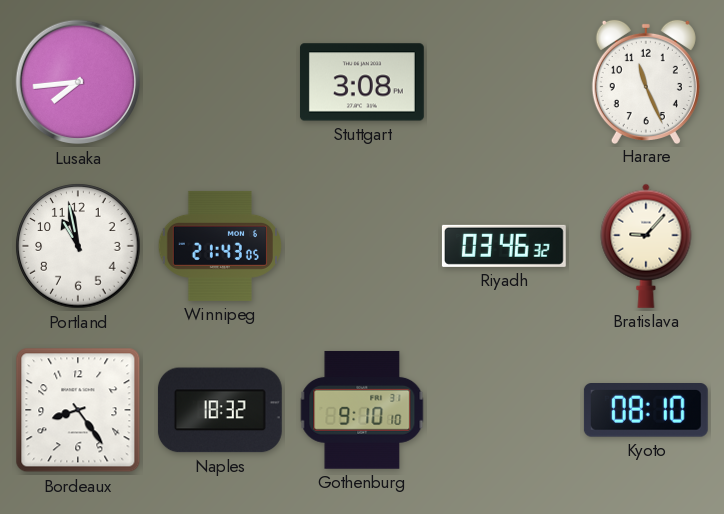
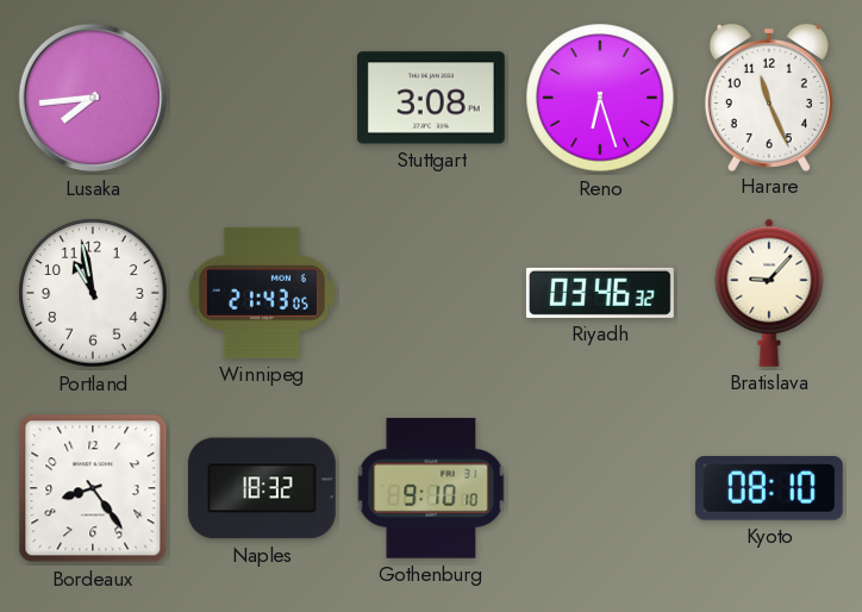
Reno: none -> 6:27 (600, 98)
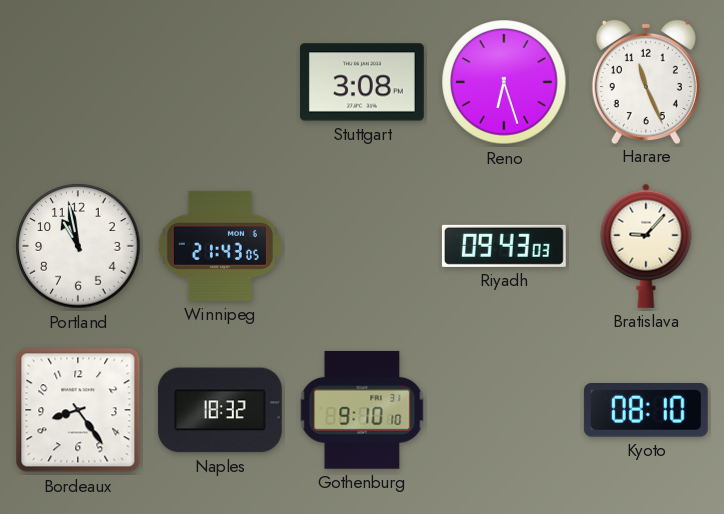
Lusaka: 7:44 -> none (93, 98)
Riyadh: 03:46 -> 09:43 (504, 246)
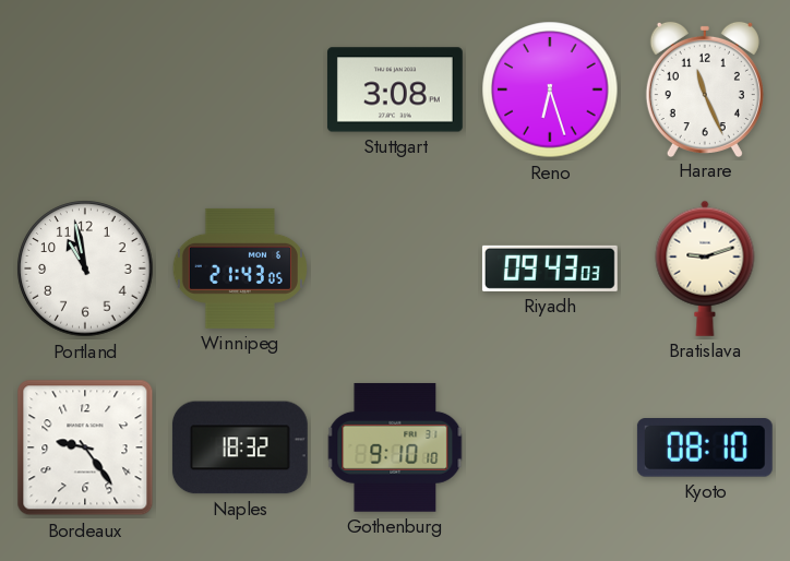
Bratislava: 9:07 -> 9:12 (705, 268)
Bordeaux: 8:24 -> 9:24 (85, 447)
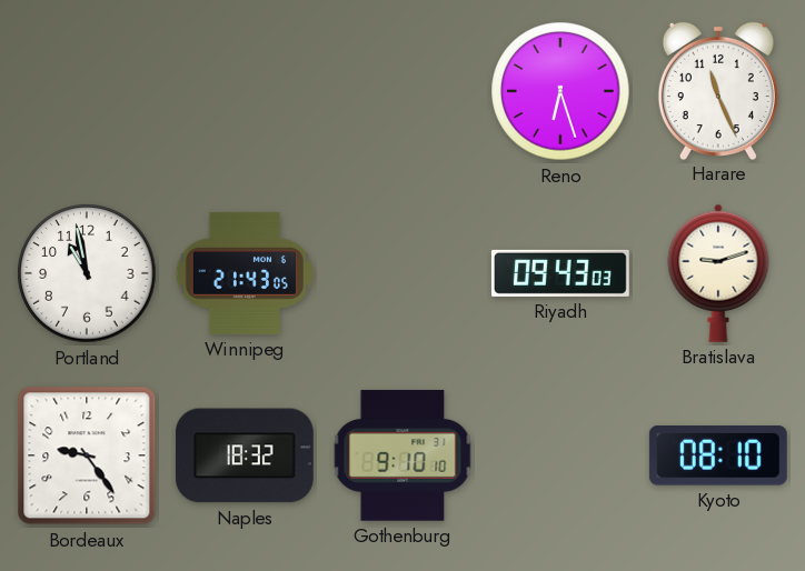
Stuttgart: 3:08 -> none (395, 89)
